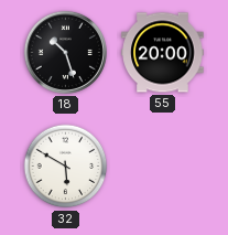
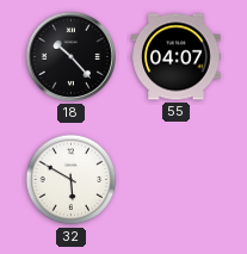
18: 10:27 -> 10:23 (70, 56)
55: 20:00 -> 04:07 (177, 57)
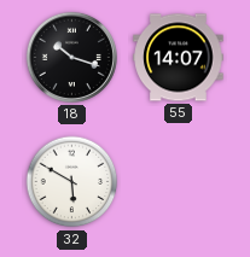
18: 10:23 -> 10:18 (71, 57)
55: 04:07 -> 14:07 (179, 58)
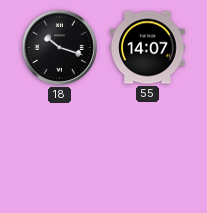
32: 5:50 -> none (72, 182)
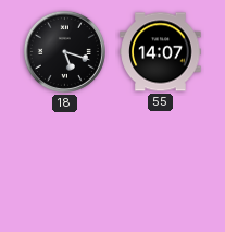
18: 10:18 -> 5:18 (64, 51)
